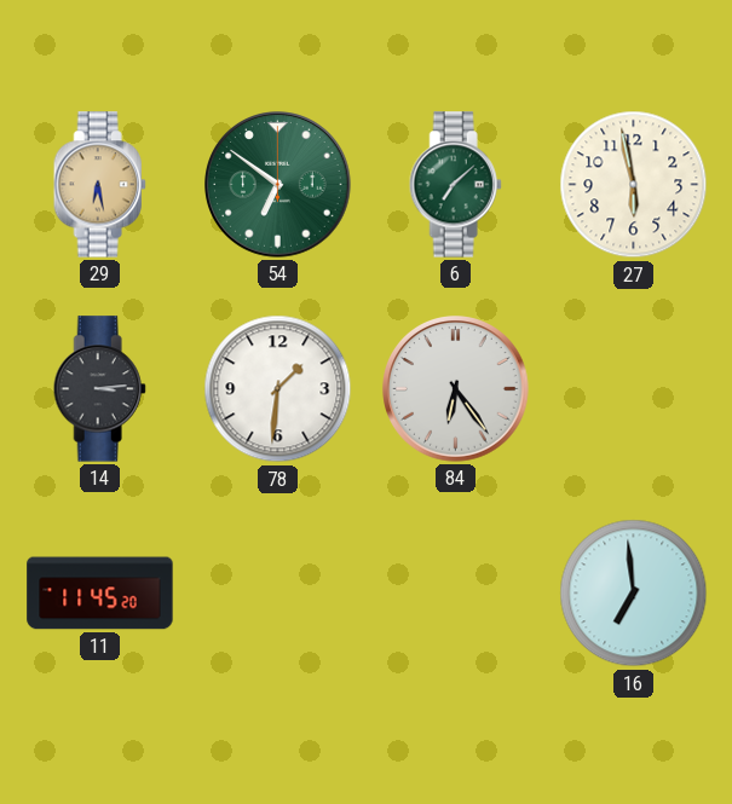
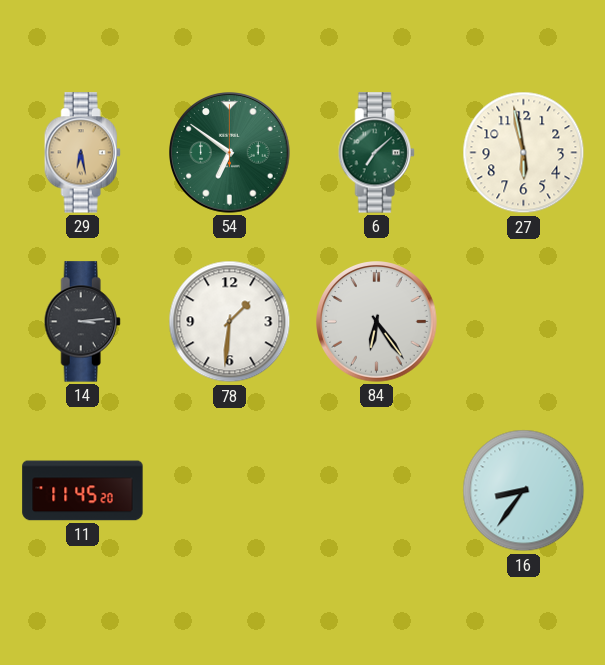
16: 6:59 -> 8:36 (524, 491)
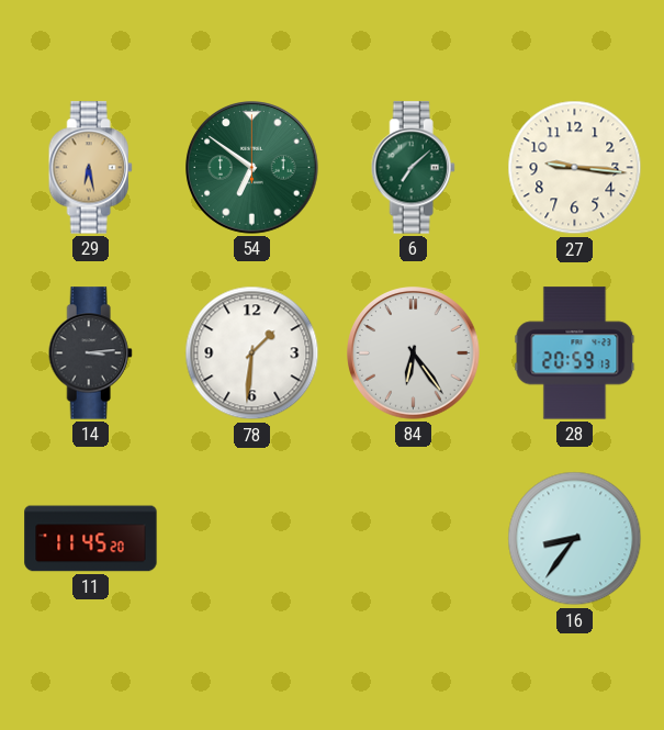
27: 5:58 -> 9:16 (575, 168)
28: none -> 20:59 (575, 353)
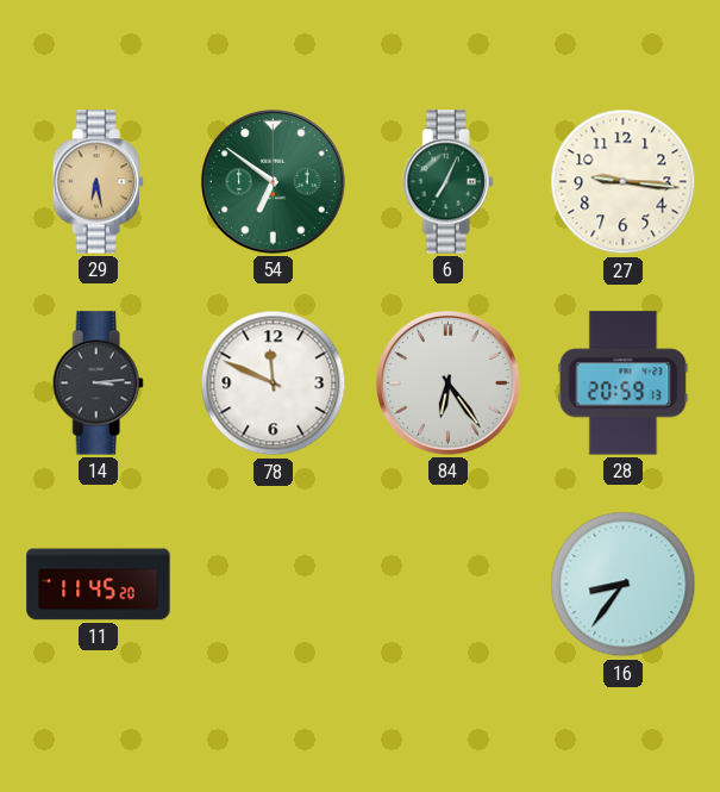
6: 7:08 -> 7:04 (447, 182)
78: 1:31 -> 11:49 (274, 383)
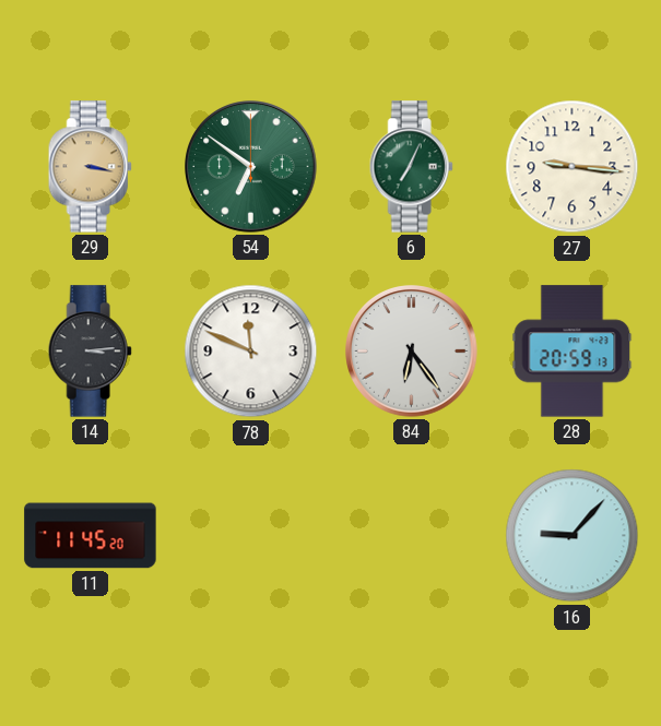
29: 6:28 -> 3:17 (90, 167)
16: 8:36 -> 9:07 (573, 536)
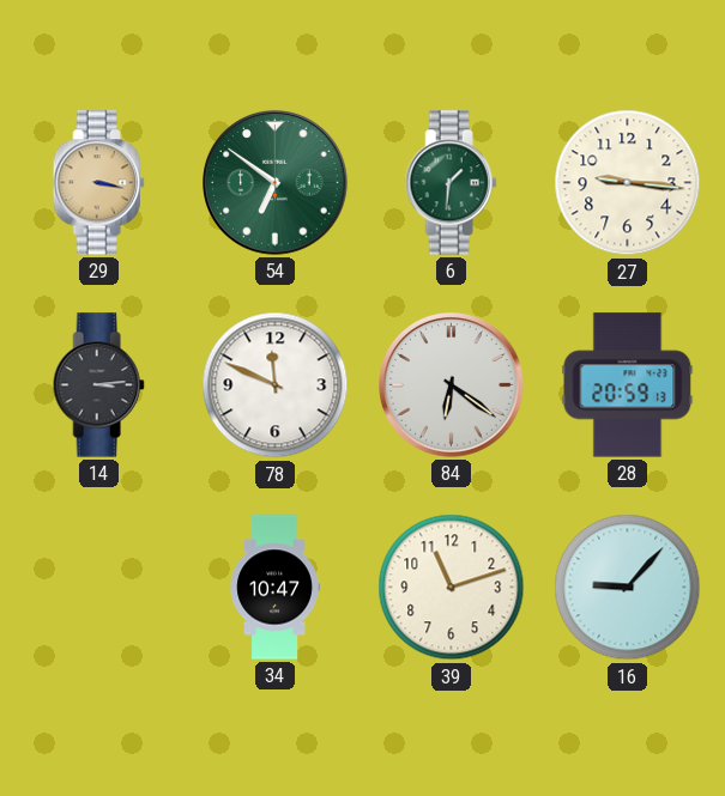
6: 7:04 -> 1:31 (451, 183)
84: 6:24 -> 6:21 (452, 385)
11: 11:45 -> none (91, 536)
34: none -> 10:47 (274, 588)
39: none -> 11:12 (452, 588)
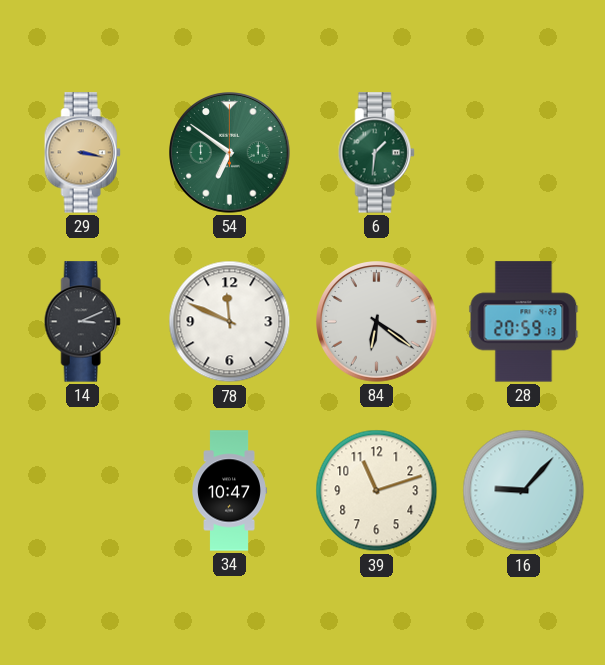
27: 9:16 -> none (628, 183)
14: 3:14 -> 3:11 (82, 322)
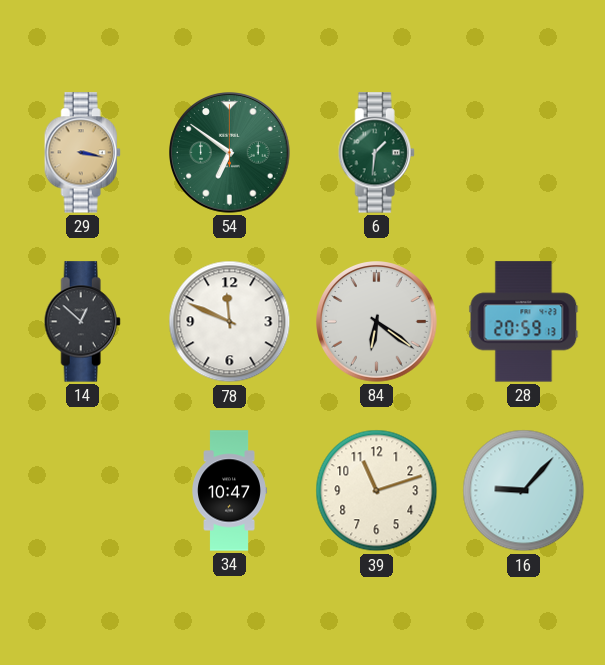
14: 3:11 -> 12:52 (82, 322)
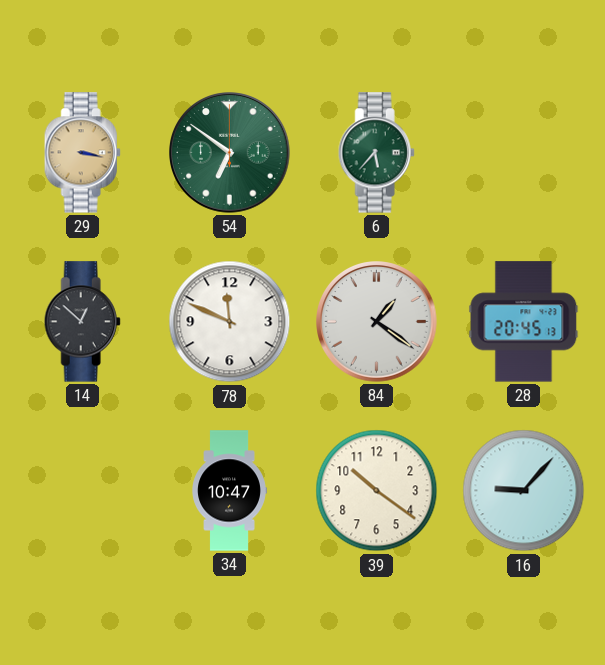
6: 1:31 -> 5:37 (376, 153)
84: 6:21 -> 1:21 (377, 322)
28: 20:59 -> 20:45 (524, 322)
39: 11:12 -> 10:21 (377, 491)
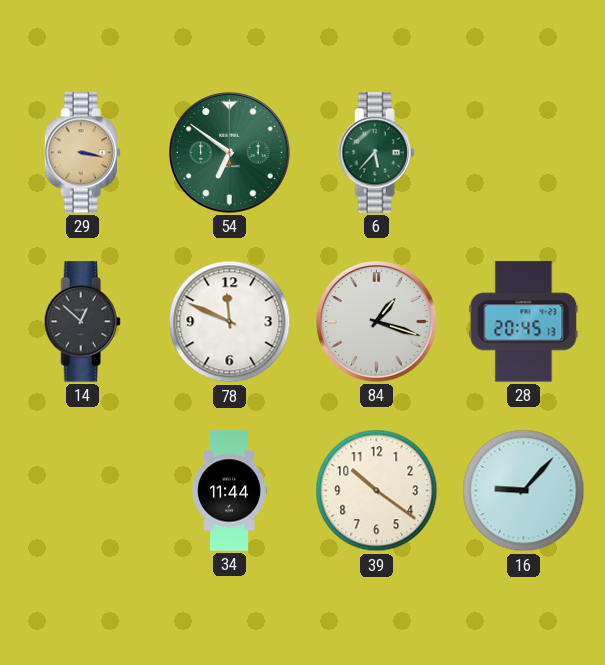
84: 1:21 -> 1:18 (377, 322)
34: 10:47 -> 11:44 (229, 491)
